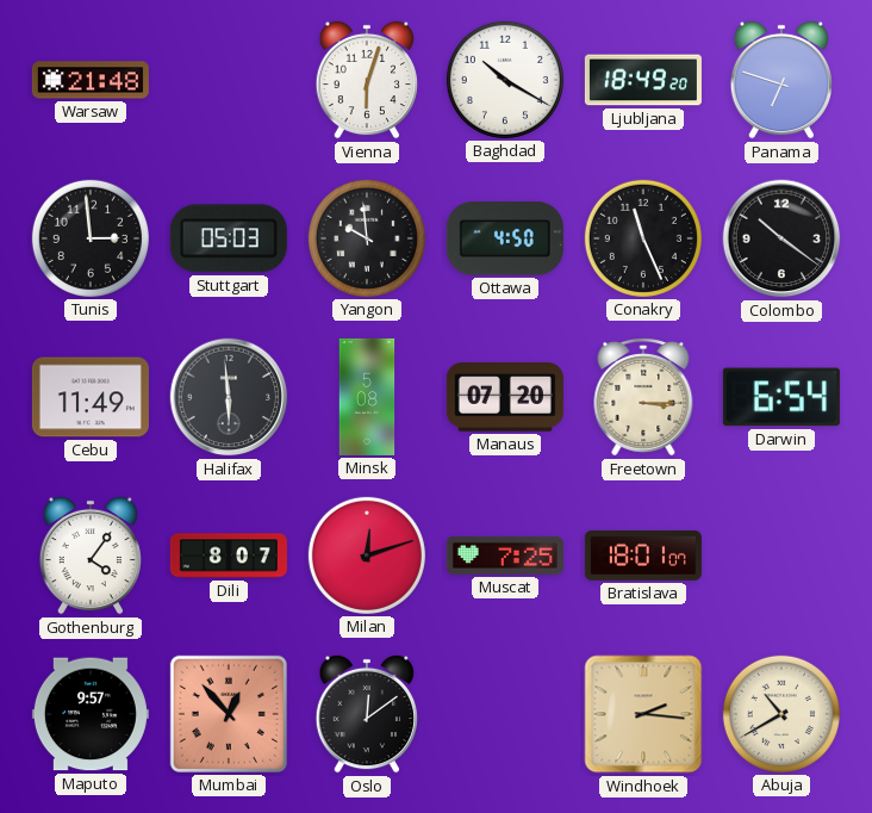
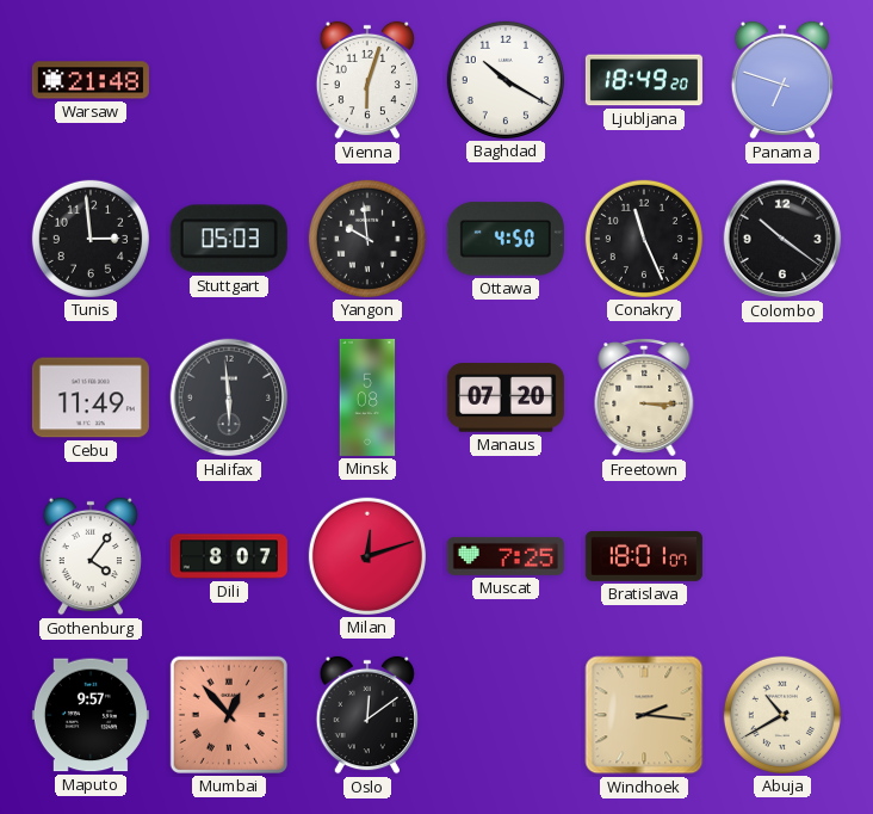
Darwin: 6:54 -> none (781, 397)
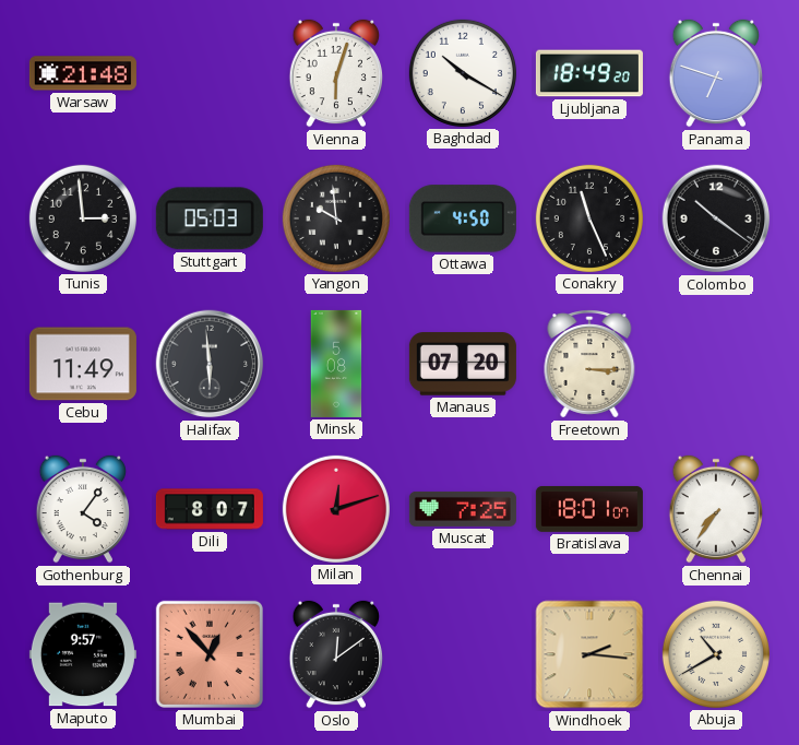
Chennai: none -> 7:36 (715, 509)
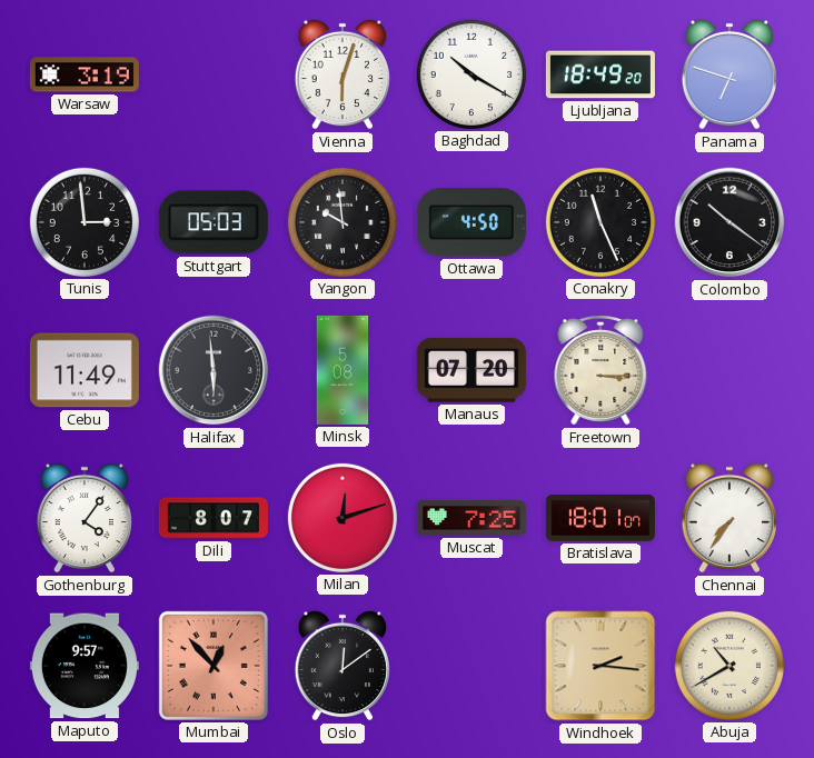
Warsaw: 21:48 -> 3:19 (85, 74)
